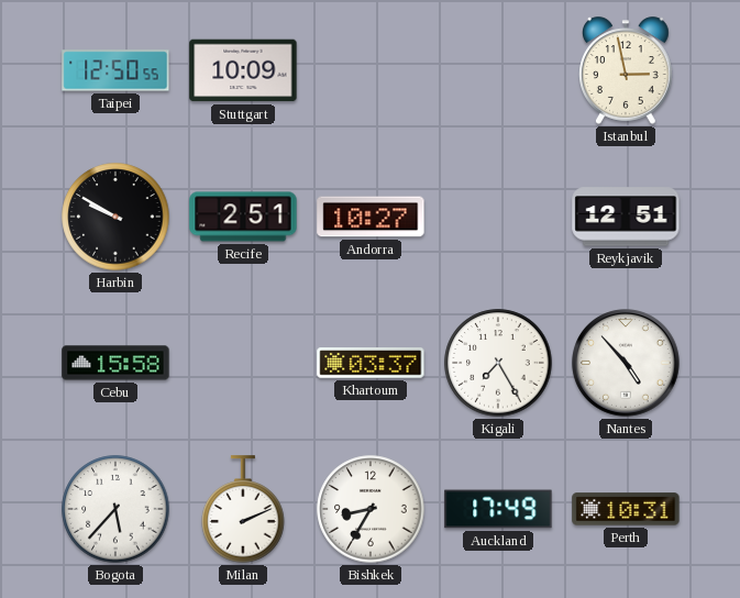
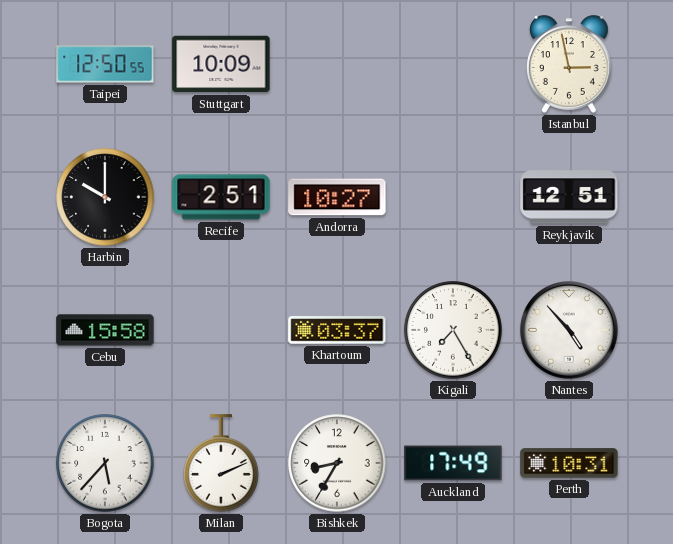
Harbin: 9:50 -> 10:00 (105, 197)
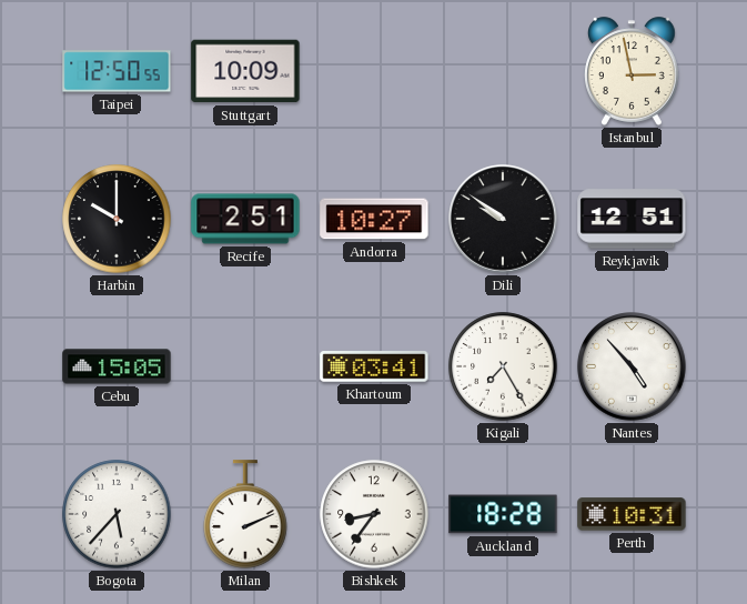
Dili: none -> 9:51 (503, 219)
Cebu: 15:58 -> 15:05 (117, 366)
Khartoum: 03:37 -> 03:41 (374, 366)
Bishkek: 8:35 -> 8:36 (374, 514)
Auckland: 17:49 -> 18:28 (503, 514)
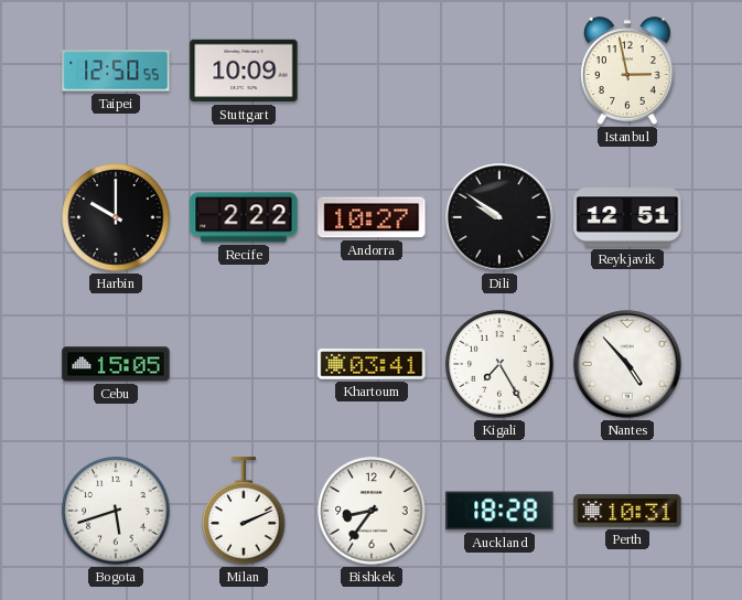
Recife: 2:51 -> 2:22 (244, 217)
Bogota: 5:37 -> 5:42 (116, 511)
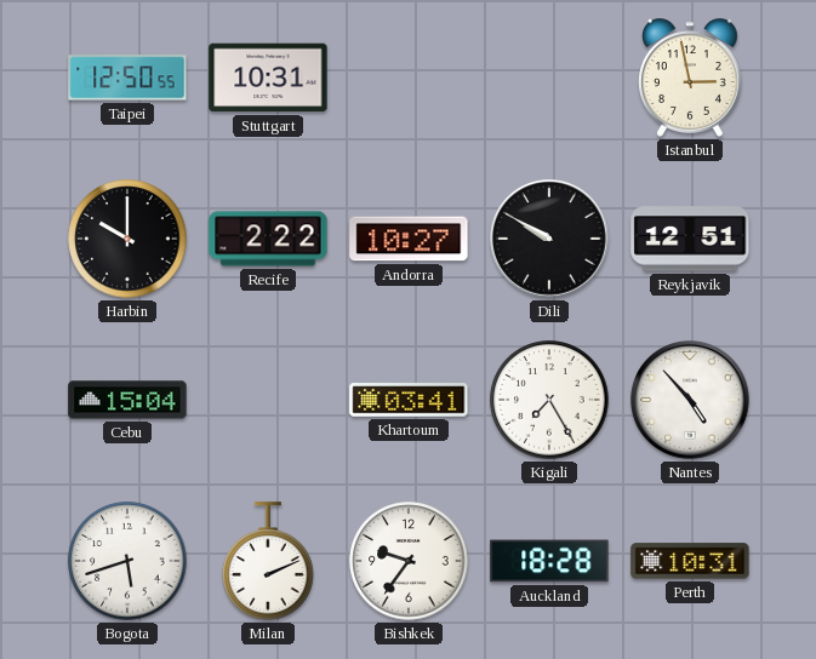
Stuttgart: 10:09 -> 10:31 (268, 78)
Dili: 9:51 -> 9:50 (549, 239)
Cebu: 15:05 -> 15:04 (127, 400)
Bishkek: 8:36 -> 9:36 (409, 561)
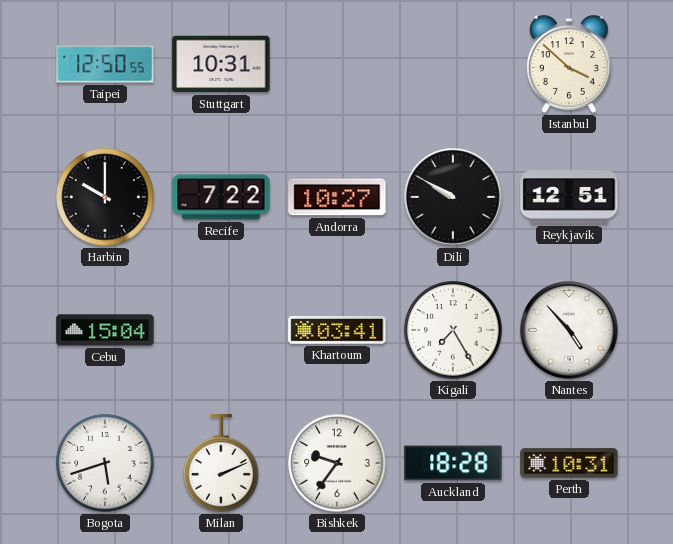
Istanbul: 2:58 -> 3:52 (570, 64)
Recife: 2:22 -> 7:22 (221, 197)
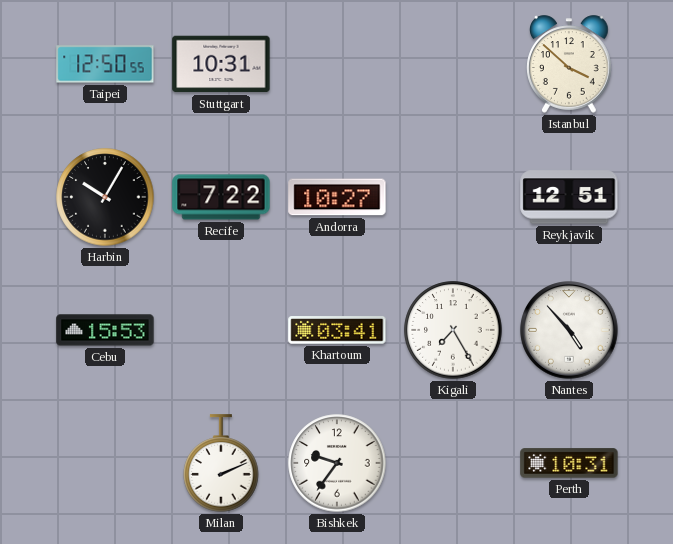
Harbin: 10:00 -> 10:05 (105, 197)
Dili: 9:50 -> none (453, 197)
Cebu: 15:04 -> 15:53 (105, 330)
Bogota: 5:42 -> none (105, 463)
Auckland: 18:28 -> none (453, 463)
